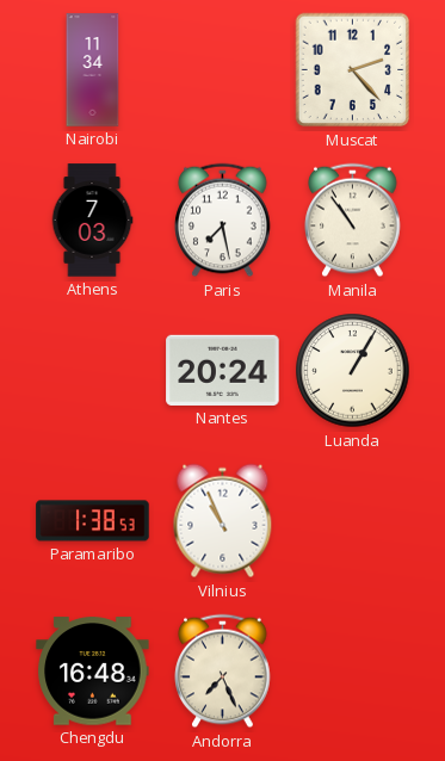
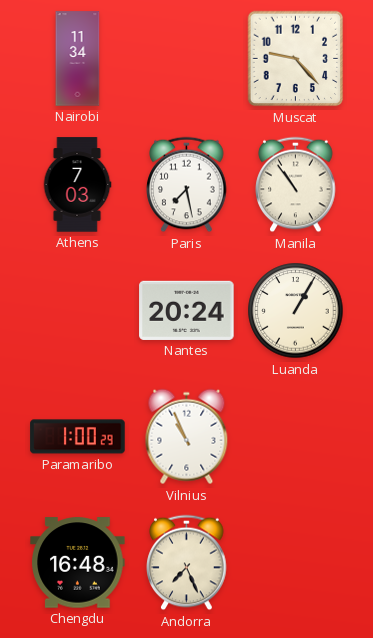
Muscat: 2:23 -> 9:23 (296, 59)
Paramaribo: 1:38 -> 1:00 (78, 437)
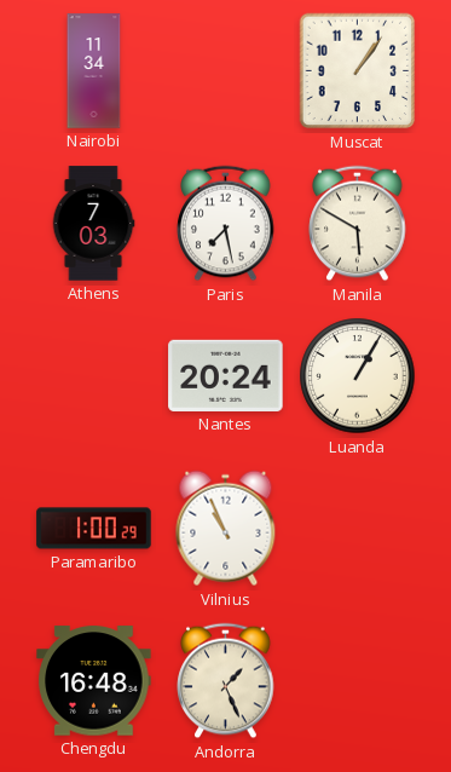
Muscat: 9:23 -> 1:06 (358, 71)
Manila: 10:54 -> 5:50 (358, 224)
Andorra: 7:26 -> 1:26 (226, 681)
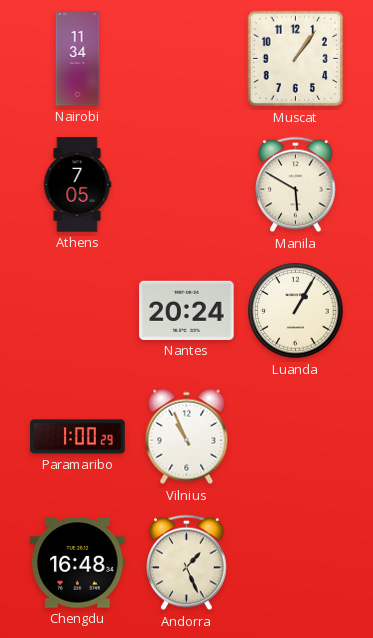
Athens: 7:03 -> 7:05 (77, 185)
Paris: 7:28 -> none (226, 224)
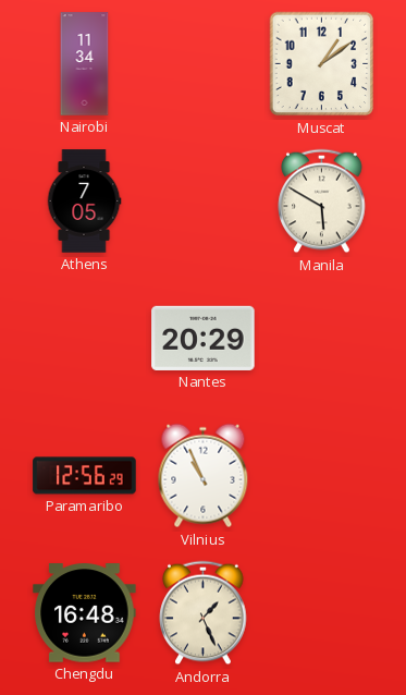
Muscat: 1:06 -> 1:09 (322, 64)
Nantes: 20:24 -> 20:29 (204, 338)
Luanda: 1:05 -> none (296, 311)
Paramaribo: 1:00 -> 12:56 (85, 476)
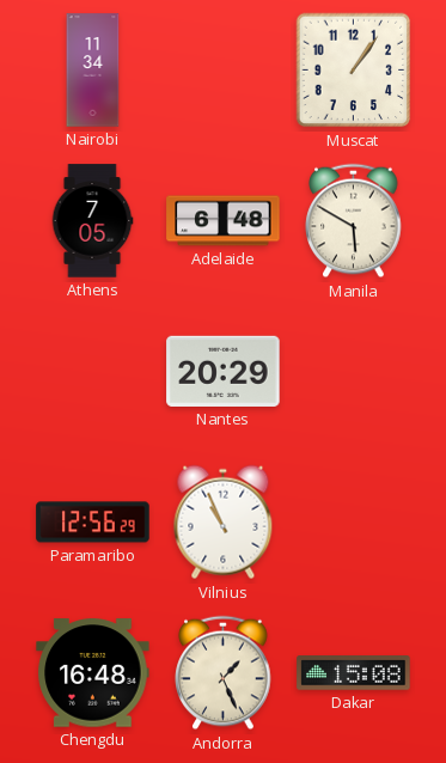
Muscat: 1:09 -> 1:06 (354, 71)
Adelaide: none -> 6:48 (224, 221)
Dakar: none -> 15:08 (354, 673)
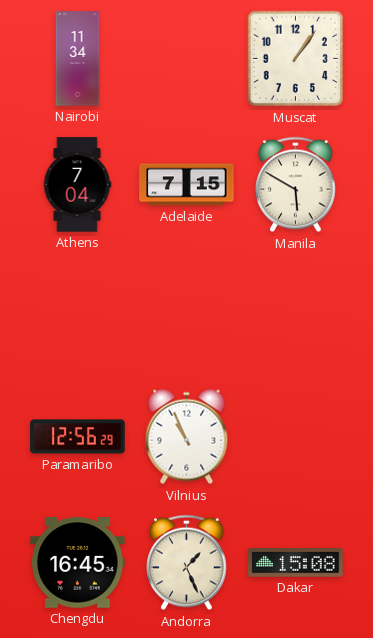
Athens: 7:05 -> 7:04 (77, 185)
Adelaide: 6:48 -> 7:15 (187, 185)
Nantes: 20:29 -> none (224, 371)
Chengdu: 16:48 -> 16:45 (78, 563)
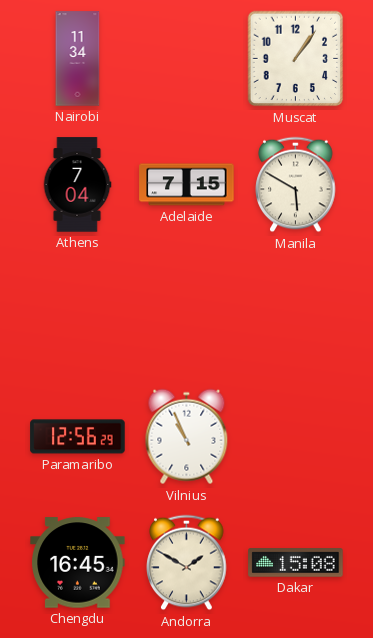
Andorra: 1:26 -> 1:50 (187, 563)
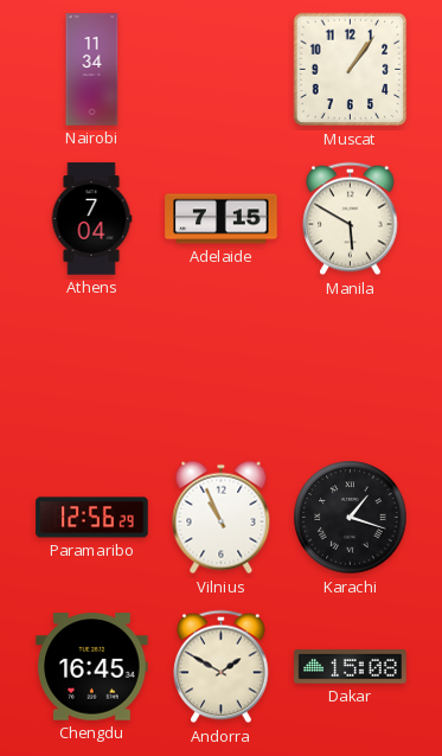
Karachi: none -> 1:18 (351, 518)
